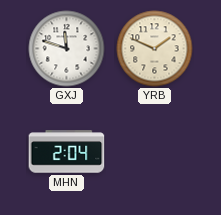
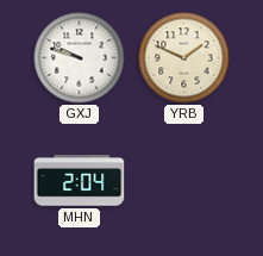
GXJ: 11:48 -> 9:48 (80, 58)
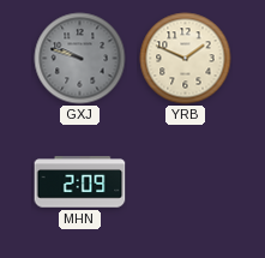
GXJ dial: white -> grey (80, 59)
MHN: 2:04 -> 2:09 (80, 182)
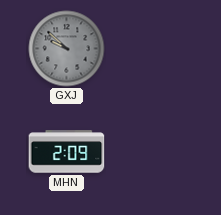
GXJ: 9:48 -> 9:52 (67, 49)
YRB: 1:49 -> none (186, 59)
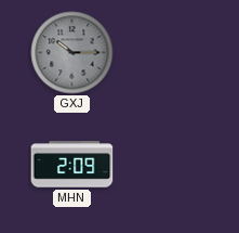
GXJ: 9:52 -> 10:15 (72, 53)
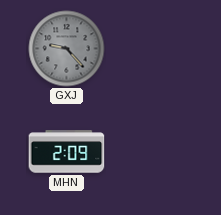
GXJ: 10:15 -> 9:23 (67, 49)
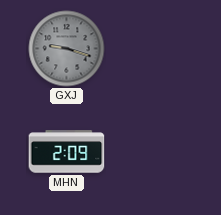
GXJ: 9:23 -> 9:18 (67, 49)
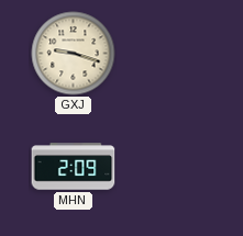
GXJ dial: grey -> cream (74, 54)
